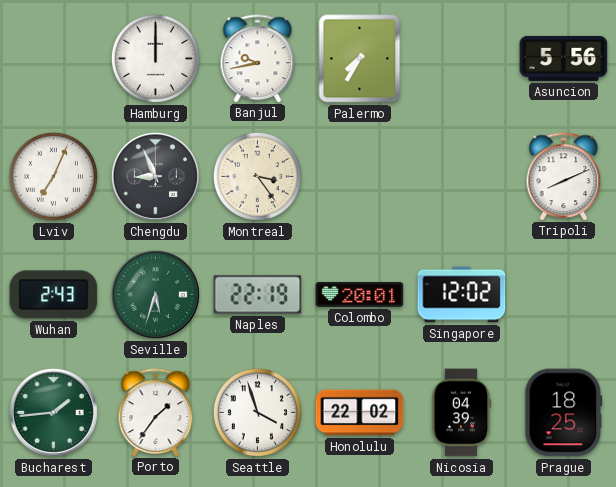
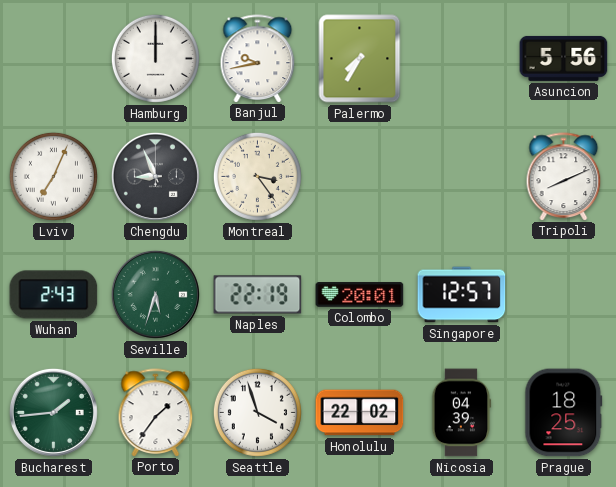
Singapore: 12:02 -> 12:57 (462, 295)
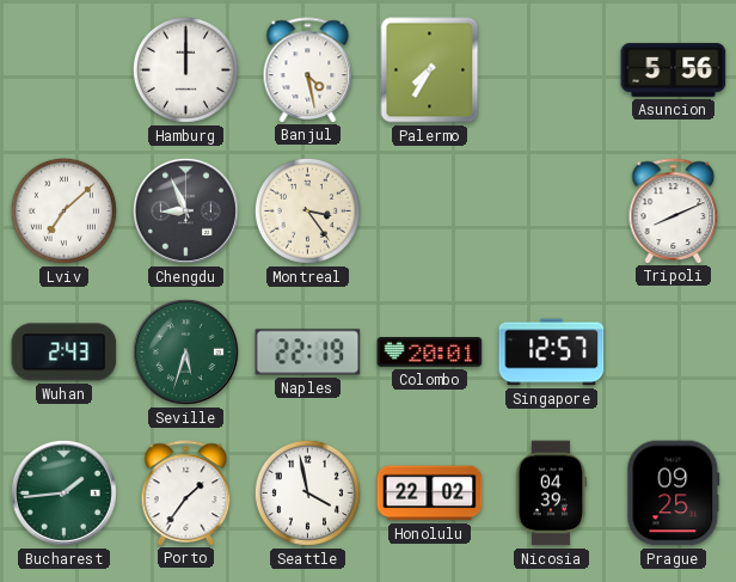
Banjul: 9:43 -> 4:28 (308, 69)
Lviv: 7:04 -> 7:08 (63, 210)
Seattle: 3:57 -> 3:58 (307, 492)
Prague: 18:25 -> 09:25 (674, 494)
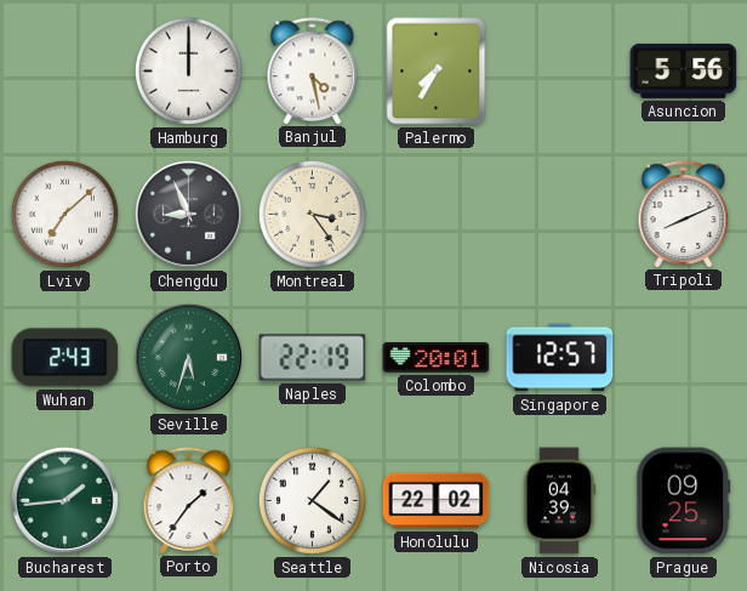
Seattle: 3:58 -> 1:21 (312, 500)
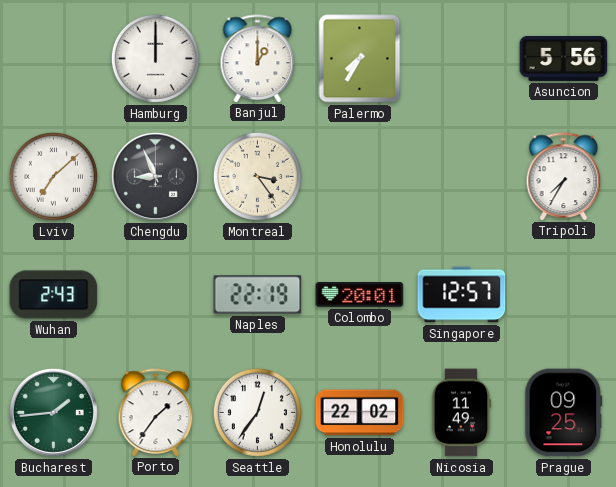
Banjul: 4:28 -> 1:00 (258, 58)
Tripoli: 8:11 -> 7:35 (564, 176)
Seville: 5:33 -> none (188, 357)
Seattle: 1:21 -> 12:36 (257, 412)
Nicosia: 04:39 -> 11:49 (462, 413)
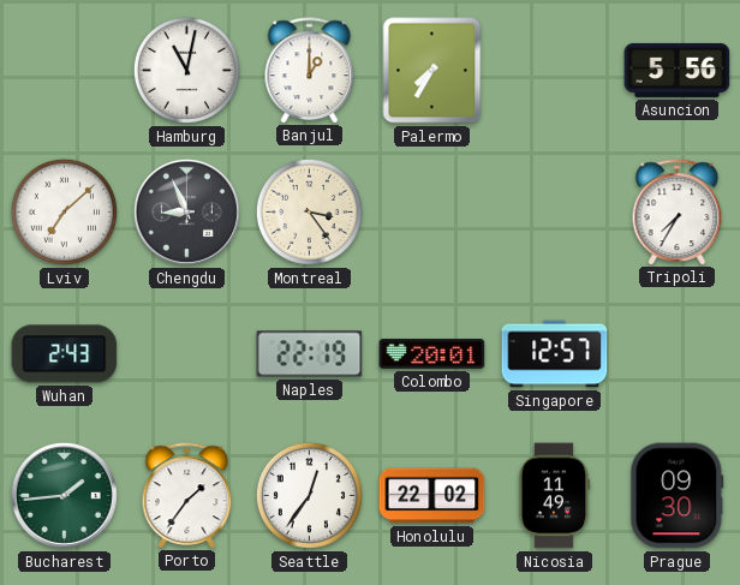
Hamburg: 12:00 -> 11:02 (186, 70)
Prague: 09:25 -> 09:30 (678, 496)
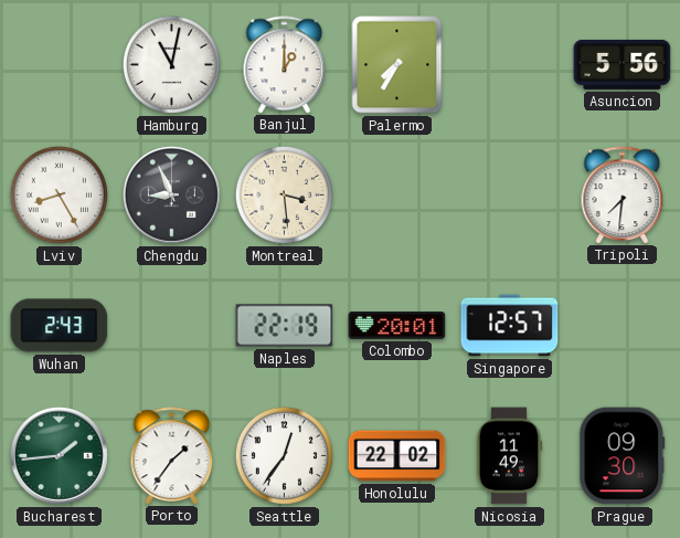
Lviv: 7:08 -> 8:25 (59, 194)
Montreal: 3:24 -> 3:29 (284, 194)
Tripoli: 7:35 -> 7:31 (623, 194)
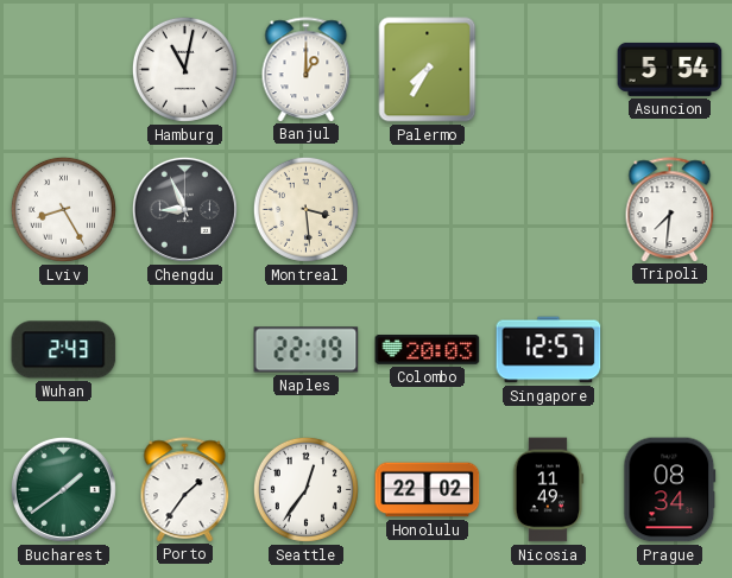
Asuncion: 5:56 -> 5:54 (670, 69)
Colombo: 20:01 -> 20:03 (428, 350)
Bucharest: 1:44 -> 1:39 (63, 489)
Prague: 09:30 -> 08:34 (670, 490)
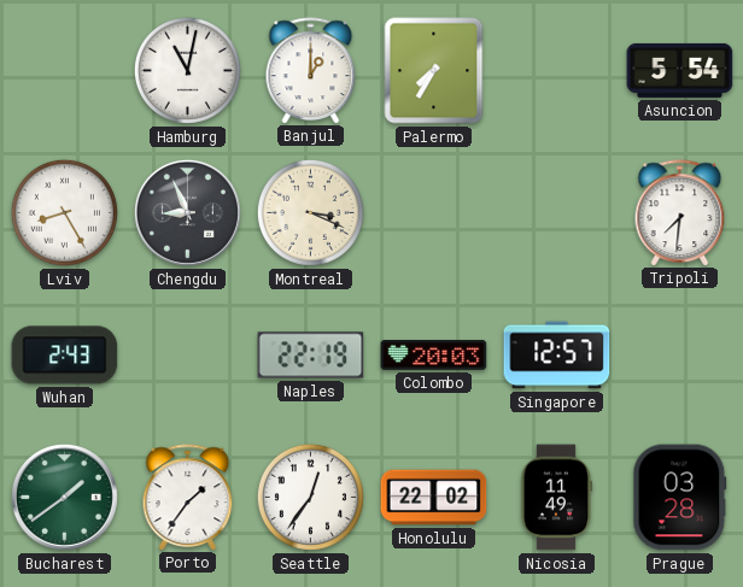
Montreal: 3:29 -> 3:19 (310, 212)
Prague: 08:34 -> 03:28 (680, 498)
